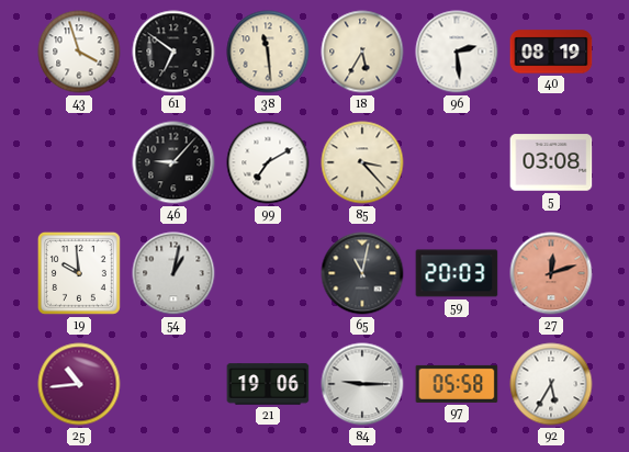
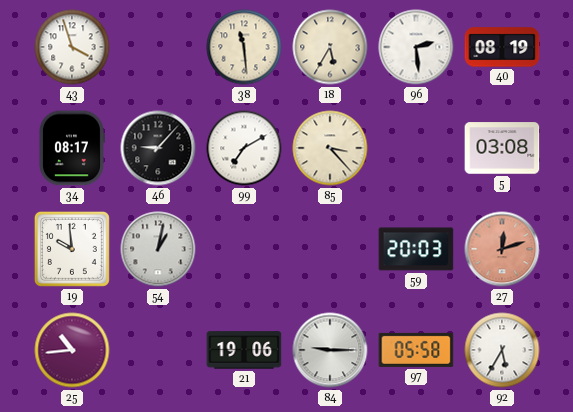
61: 6:51 -> none (173, 52)
34: none -> 08:17 (71, 148)
65: 11:02 -> none (362, 273)
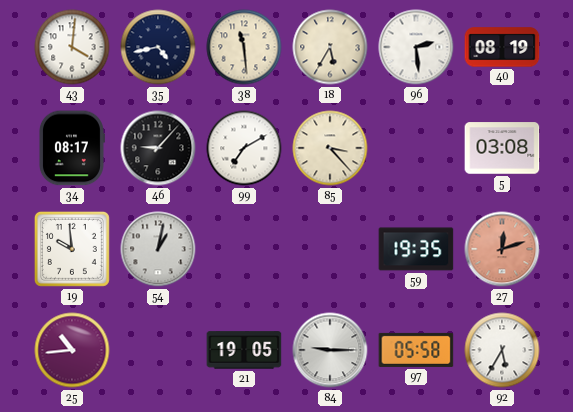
43: 3:57 -> 4:01 (72, 47)
35: none -> 4:43 (158, 47)
59: 20:03 -> 19:35 (416, 249)
21: 19:06 -> 19:05 (244, 350)
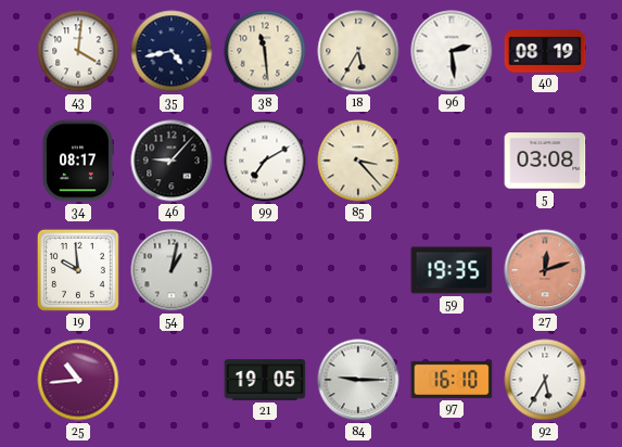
97: 05:58 -> 16:10 (452, 380)
